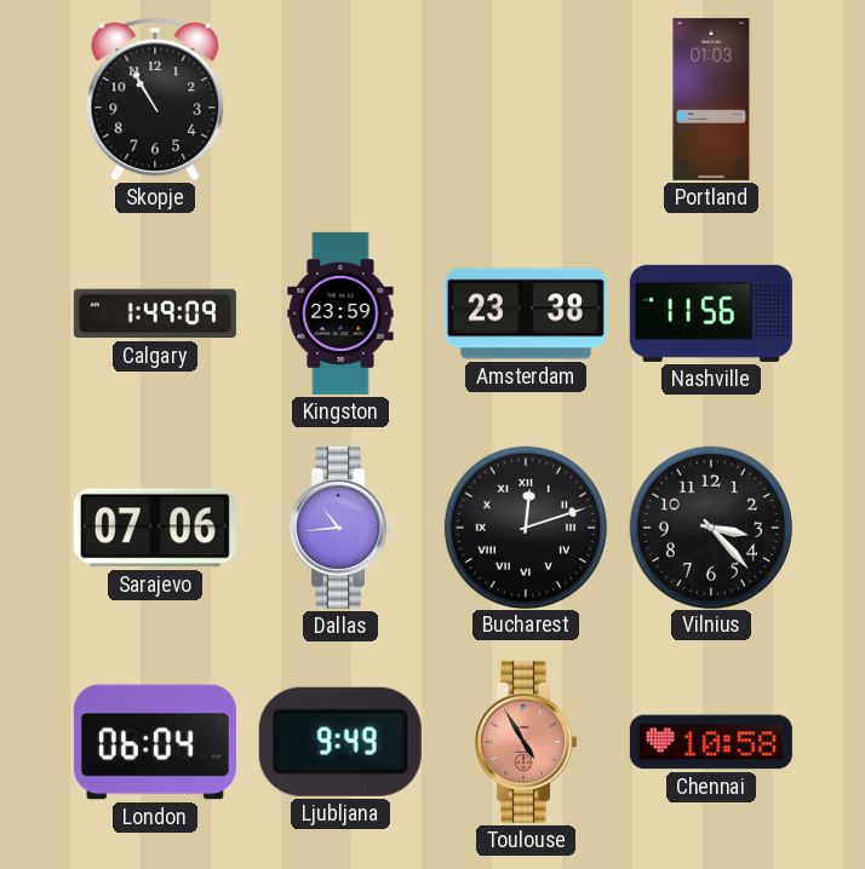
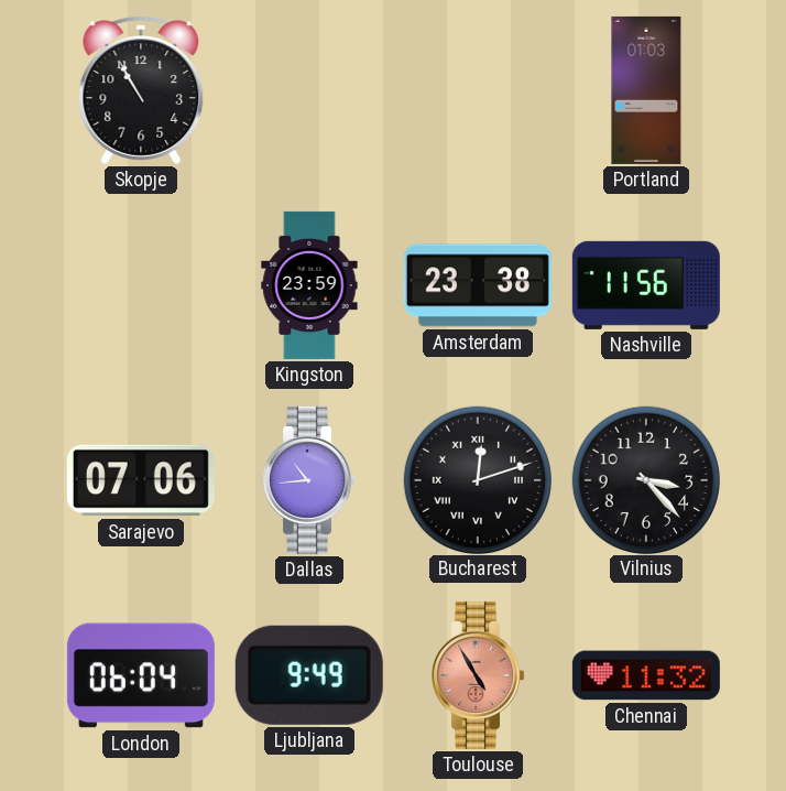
Calgary: 1:49 -> none (155, 313)
Chennai: 10:58 -> 11:32 (646, 675)
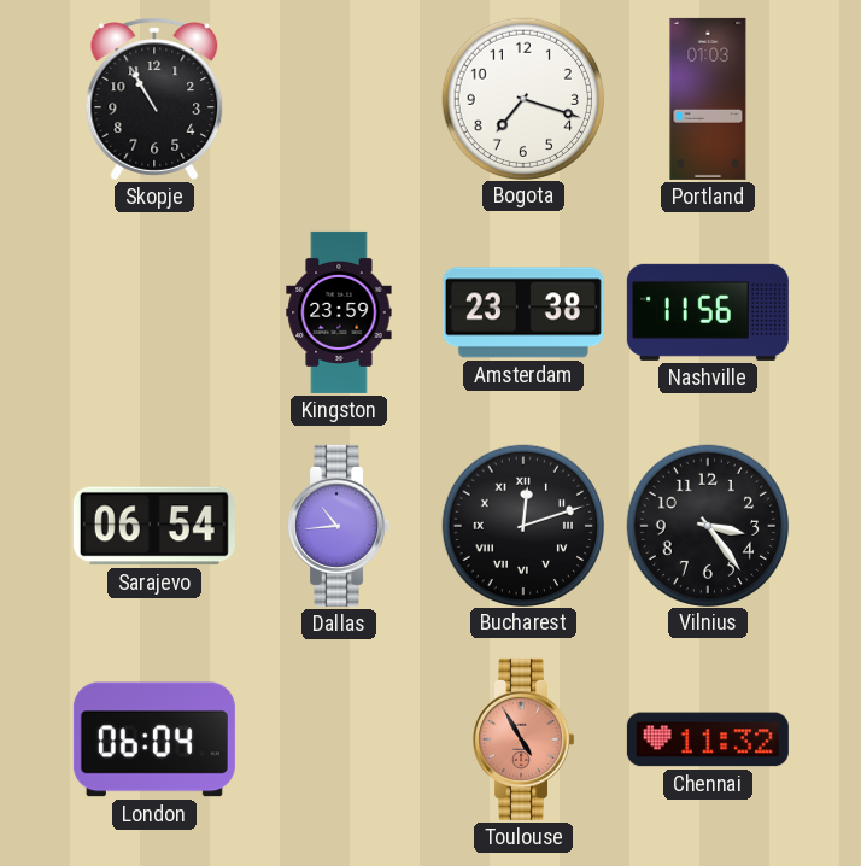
Bogota: none -> 7:18 (522, 98)
Sarajevo: 07:06 -> 06:54 (154, 526)
Vilnius: 3:23 -> 3:24 (707, 525)
Ljubljana: 9:49 -> none (309, 675)
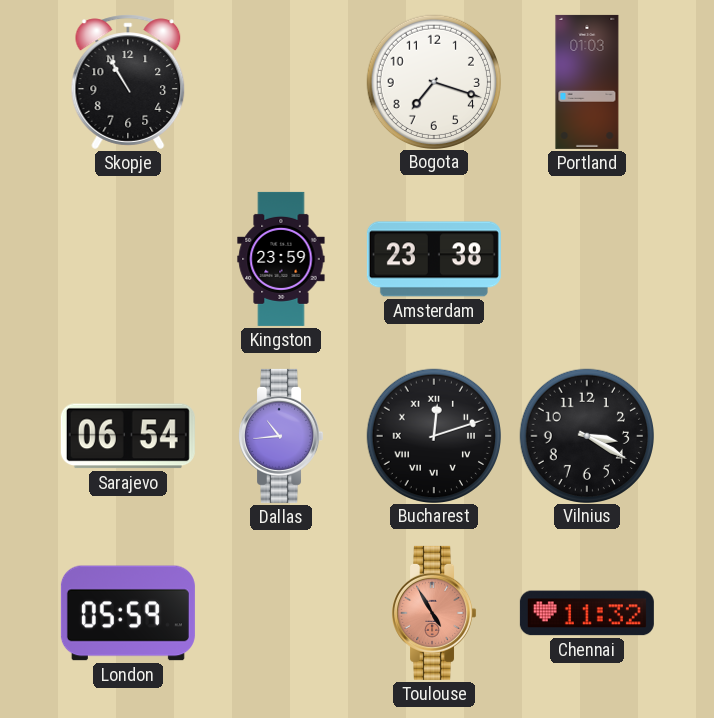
Nashville: 11:56 -> none (708, 312)
Vilnius: 3:24 -> 3:20 (586, 435)
London: 06:04 -> 05:59 (128, 613)
